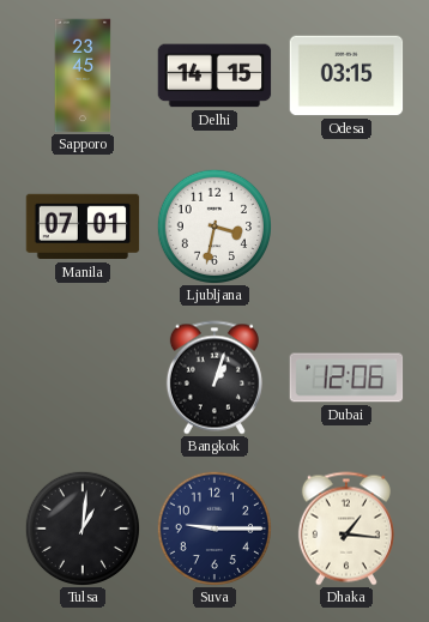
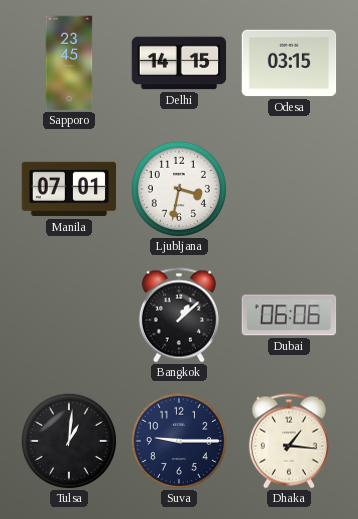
Bangkok: 1:03 -> 1:08 (179, 315)
Dubai: 12:06 -> 06:06 (289, 315)
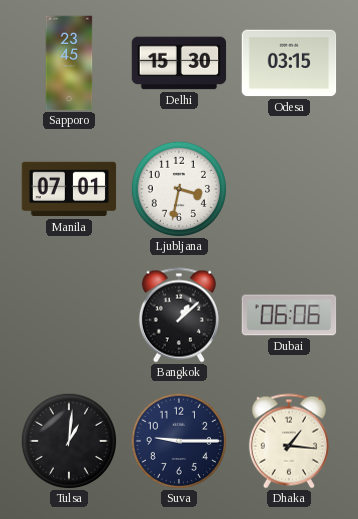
Delhi: 14:15 -> 15:30 (179, 63)
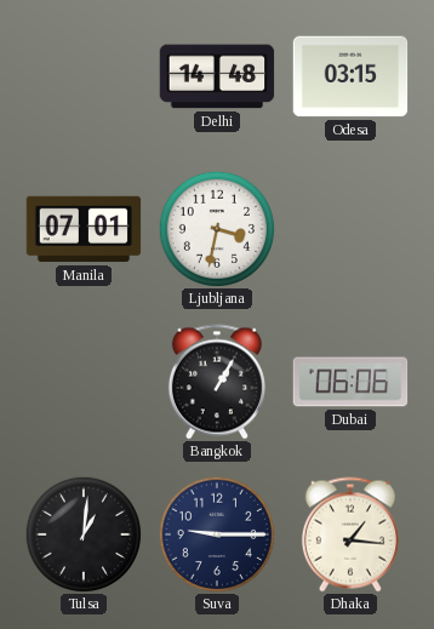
Sapporo: 23:45 -> none (69, 63)
Delhi: 15:30 -> 14:48 (217, 76)
Bangkok: 1:08 -> 1:05 (217, 382)
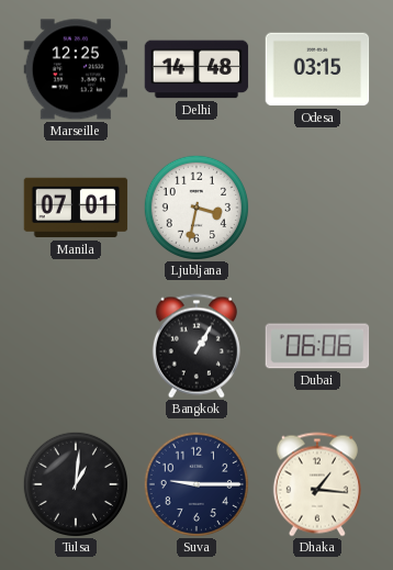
Marseille: none -> 12:25 (76, 69)
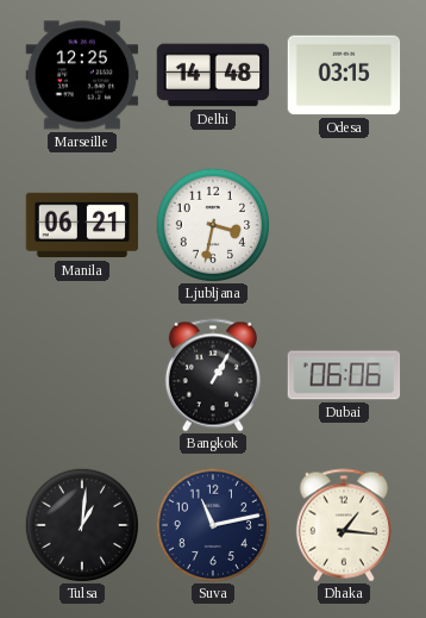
Manila: 07:01 -> 06:21 (82, 225)
Suva: 9:15 -> 11:13 (212, 524)
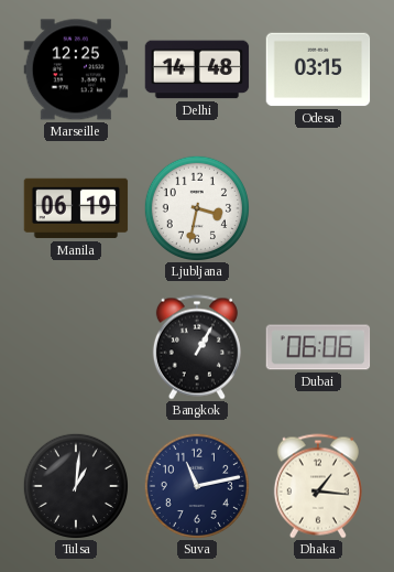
Manila: 06:21 -> 06:19 (76, 208)
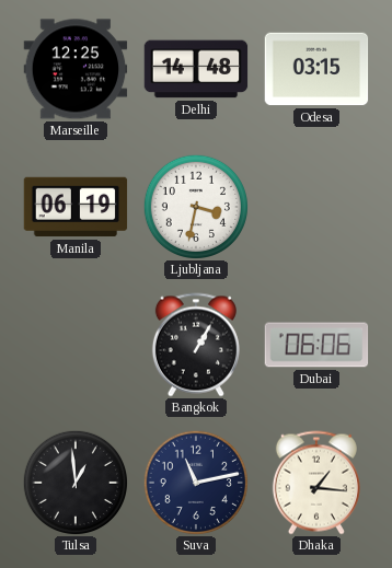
Tulsa: 1:01 -> 12:59 (74, 482)
